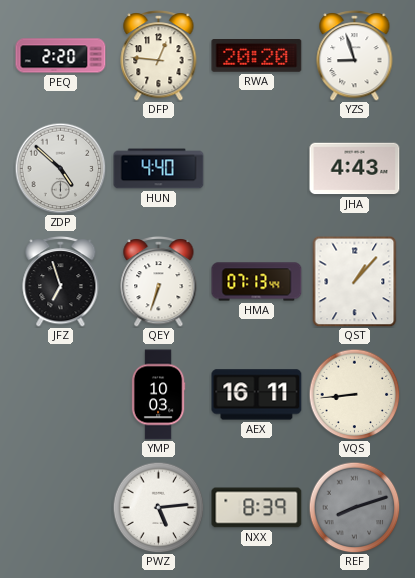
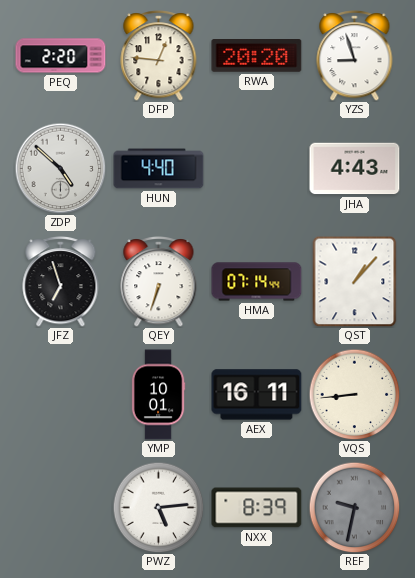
HMA: 07:13 -> 07:14 (257, 282)
YMP: 10:03 -> 10:01 (158, 395)
REF: 8:12 -> 9:32 (354, 507)
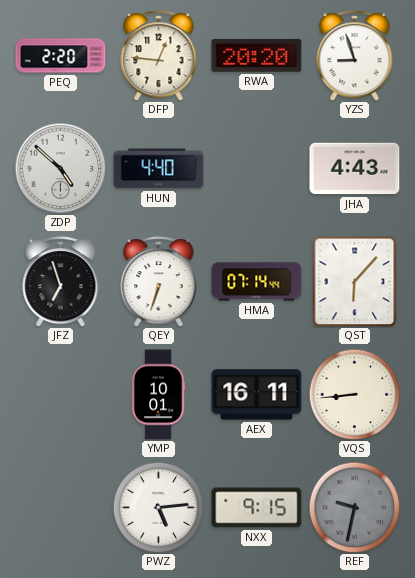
QST: 1:07 -> 6:07 (355, 281)
NXX: 8:39 -> 9:15 (257, 508)
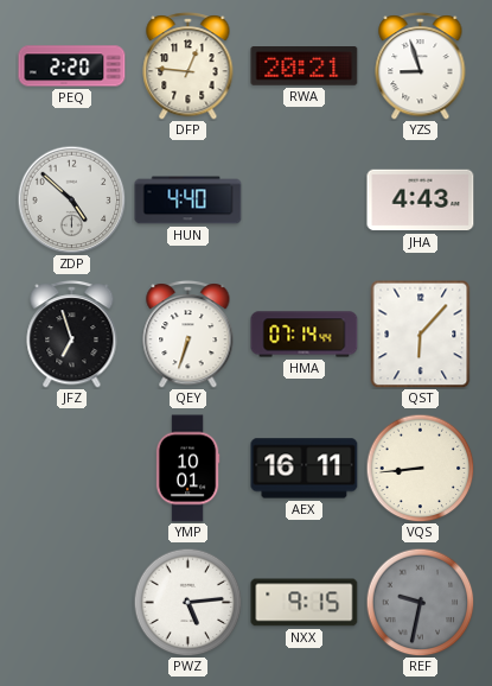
RWA: 20:20 -> 20:21 (305, 66)
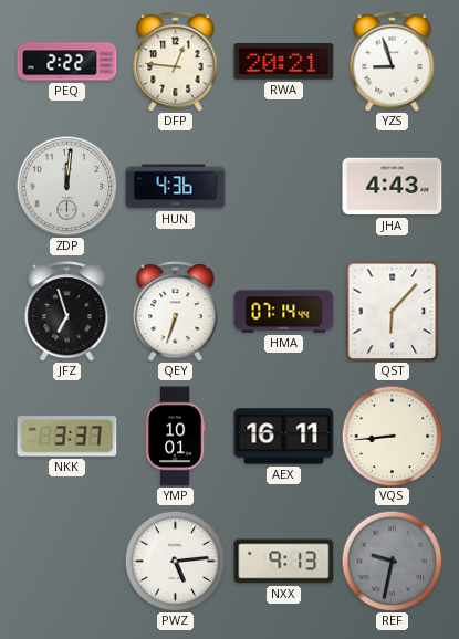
PEQ: 2:20 -> 2:22 (67, 62)
ZDP: 4:52 -> 12:01 (66, 186)
HUN: 4:40 -> 4:36 (176, 187)
NKK: none -> 3:37 (67, 437)
NXX: 9:15 -> 9:13 (284, 562)
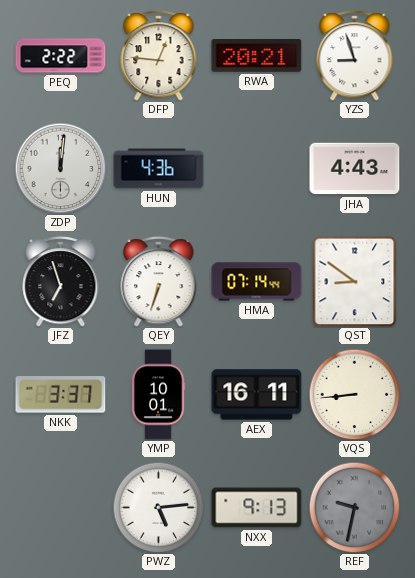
QST: 6:07 -> 8:51 (355, 281)
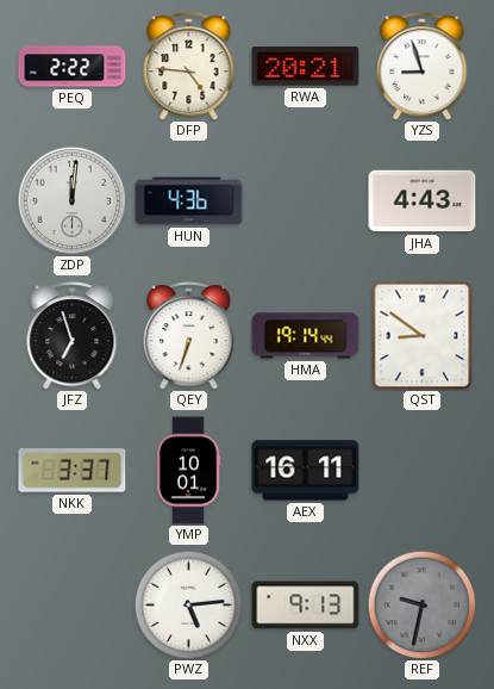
DFP: 12:46 -> 4:46 (189, 67)
HMA: 07:14 -> 19:14 (306, 336)
VQS: 8:44 -> none (354, 394)
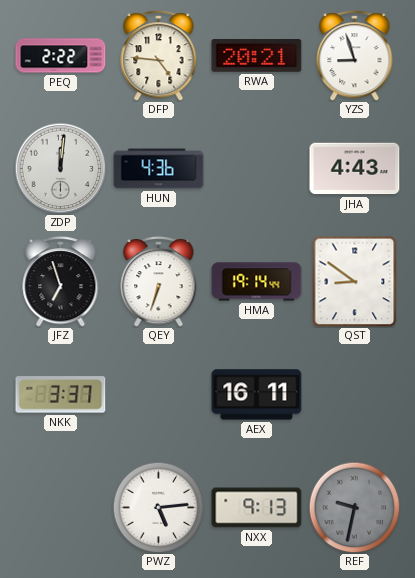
YMP: 10:01 -> none (188, 471)
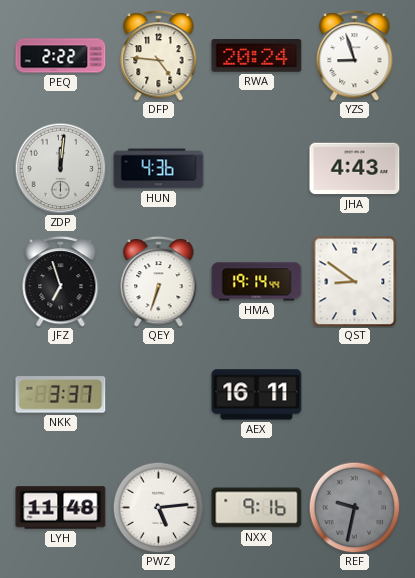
RWA: 20:21 -> 20:24 (257, 56)
LYH: none -> 11:48 (61, 508)
NXX: 9:13 -> 9:16 (257, 508)
